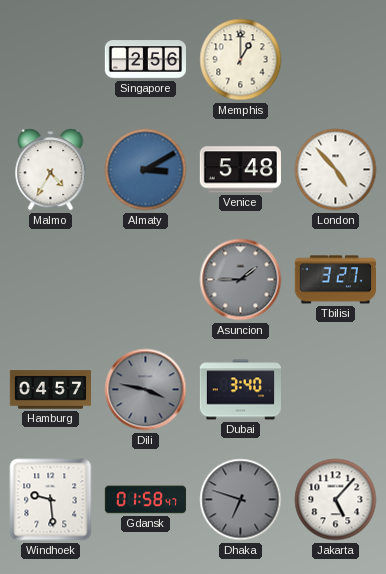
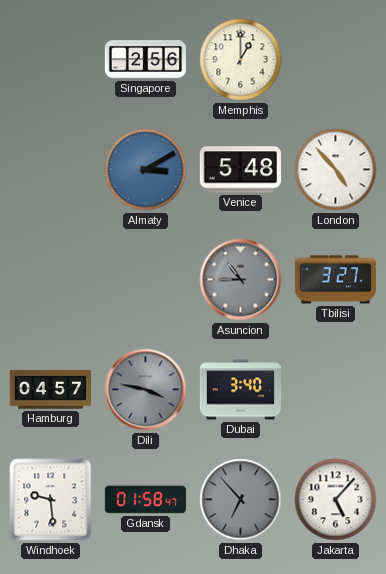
Malmo: 4:35 -> none (51, 170)
Asuncion: 1:45 -> 10:45 (241, 280)
Dhaka: 6:48 -> 6:53 (241, 500)
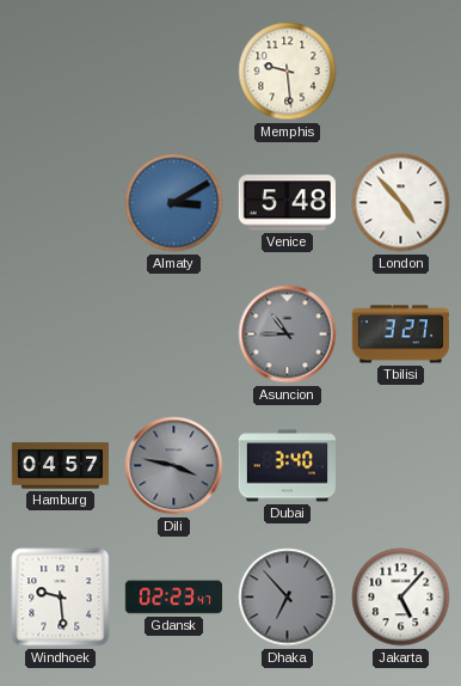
Singapore: 2:56 -> none (145, 60)
Memphis: 1:00 -> 9:29 (288, 72)
Gdansk: 01:58 -> 02:23 (173, 598)
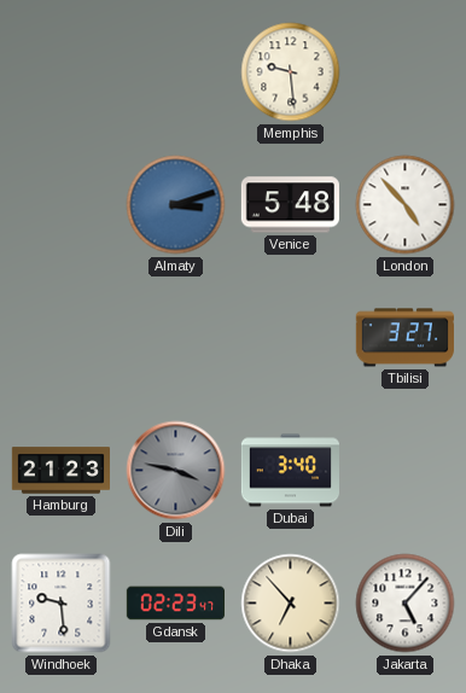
Almaty: 3:10 -> 3:12 (176, 205)
Asuncion: 10:45 -> none (288, 335)
Hamburg: 04:57 -> 21:23 (60, 471)
Dhaka dial: grey -> cream (291, 604)
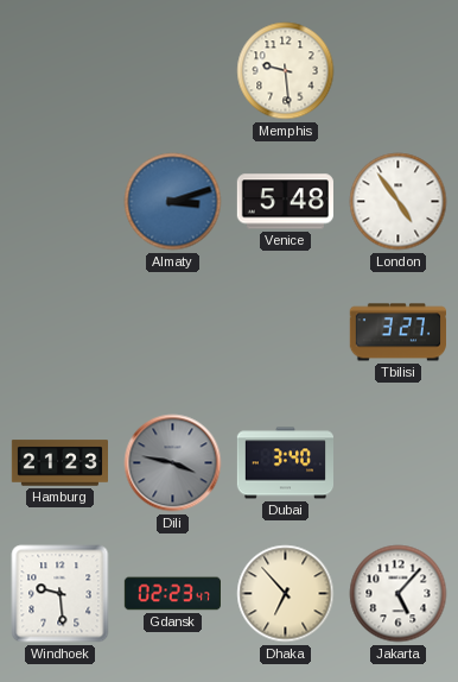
London: 4:53 -> 4:54 (399, 202)
